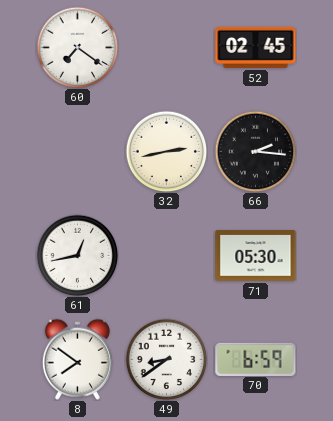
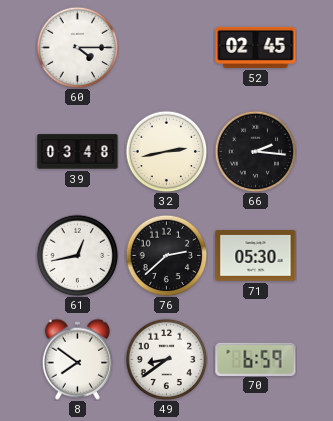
60: 7:21 -> 4:15 (77, 47)
39: none -> 03:48 (78, 152)
76: none -> 2:38 (166, 255)
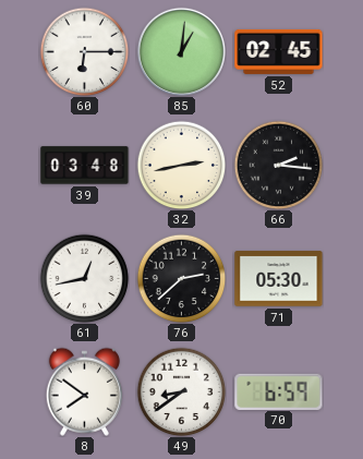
60: 4:15 -> 6:15 (84, 51)
85: none -> 1:01 (181, 51)
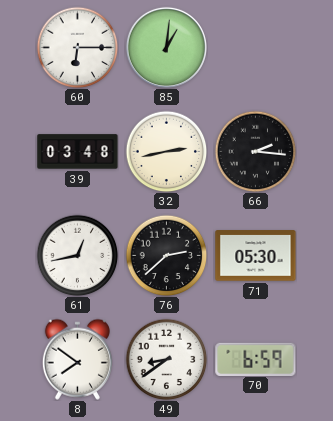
52: 02:45 -> none (279, 51)
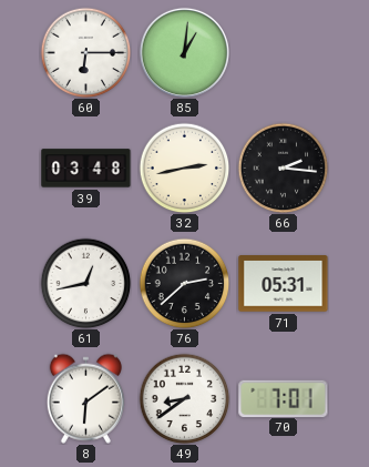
71: 05:30 -> 05:31 (284, 284)
8: 7:51 -> 6:09 (85, 398)
70: 6:59 -> 7:01 (284, 398)
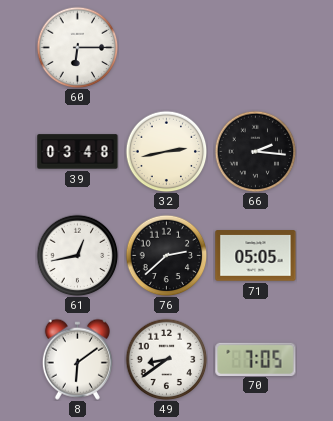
85: 1:01 -> none (184, 52)
71: 05:31 -> 05:05 (256, 256)
70: 7:01 -> 7:05 (256, 359)
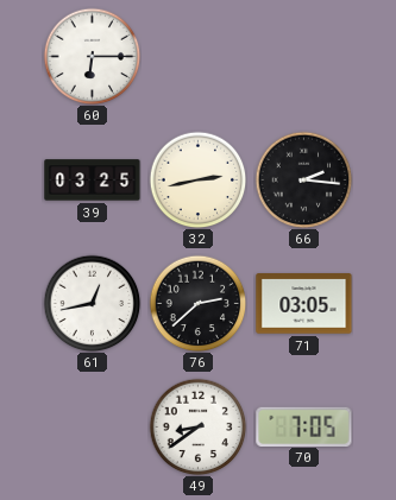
39: 03:48 -> 03:25 (93, 181)
71: 05:05 -> 03:05 (304, 304)
8: 6:09 -> none (77, 359)
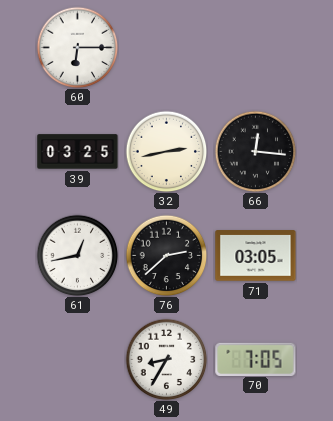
66: 2:16 -> 12:16 (255, 151)
49: 8:39 -> 8:35 (166, 359)
